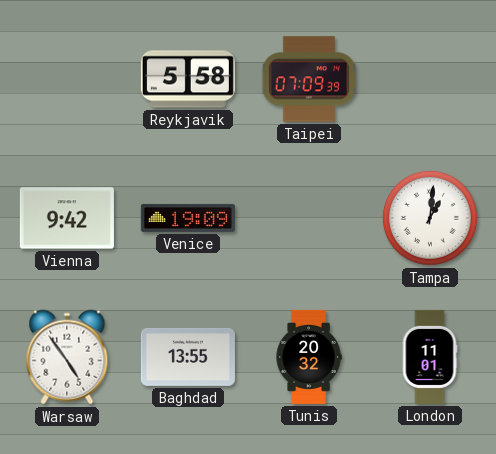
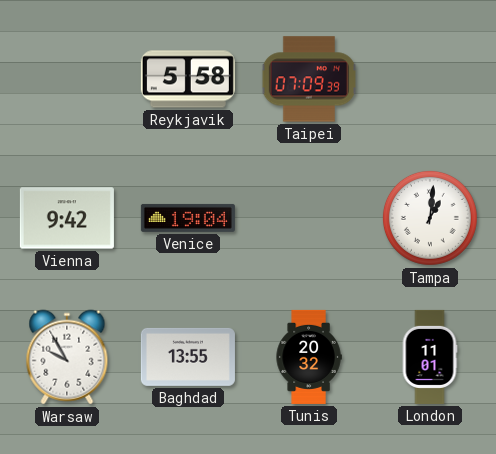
Venice: 19:09 -> 19:04 (188, 218)
Warsaw: 4:54 -> 9:55 (67, 357)
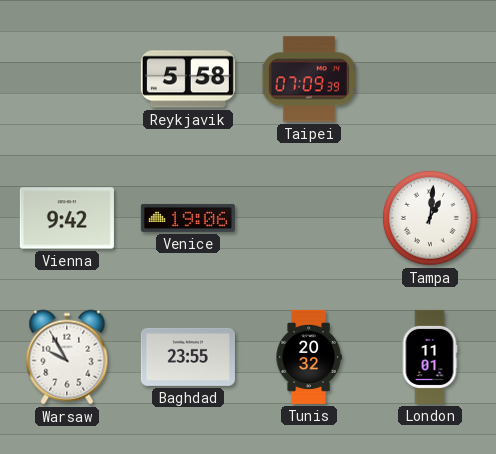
Venice: 19:04 -> 19:06 (188, 218)
Baghdad: 13:55 -> 23:55 (188, 357)
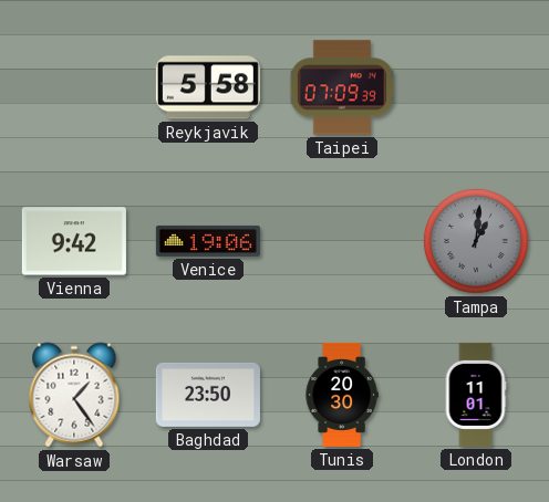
Tampa dial: white -> grey (476, 241)
Warsaw: 9:55 -> 1:24 (74, 395)
Baghdad: 23:55 -> 23:50 (208, 395)
Tunis: 20:32 -> 20:30 (342, 395)
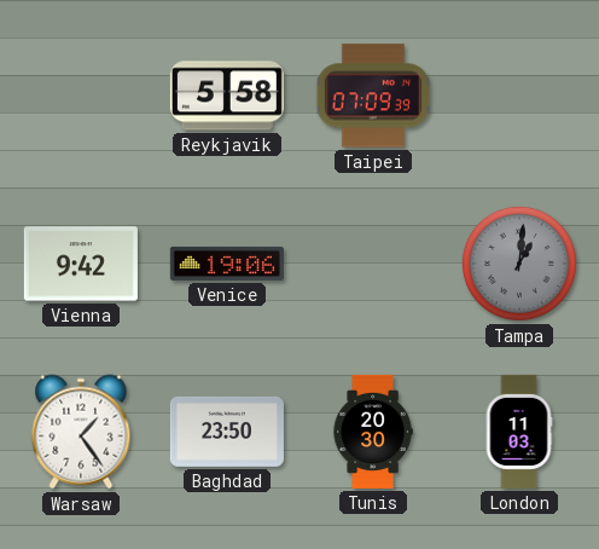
London: 11:01 -> 11:03 (519, 432)
